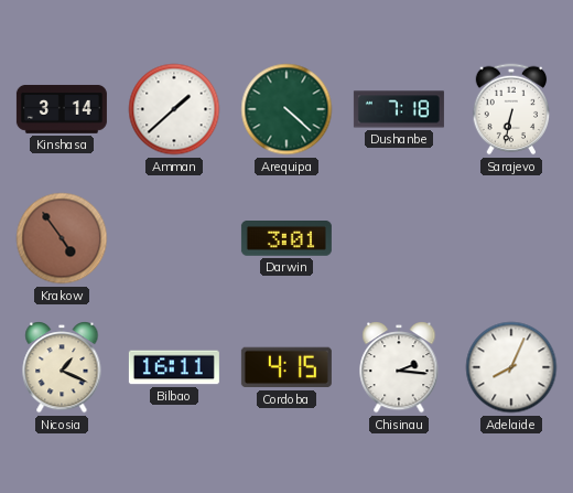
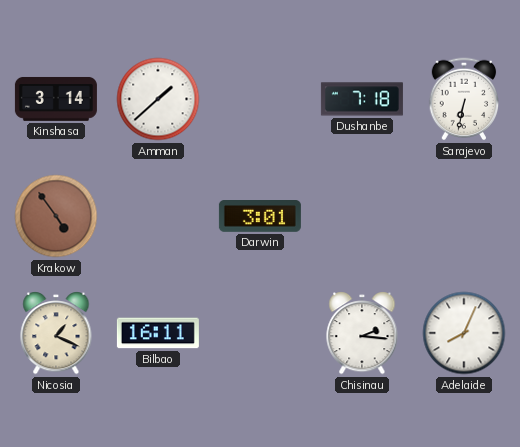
Arequipa: 4:22 -> none (286, 109)
Cordoba: 4:15 -> none (286, 367)
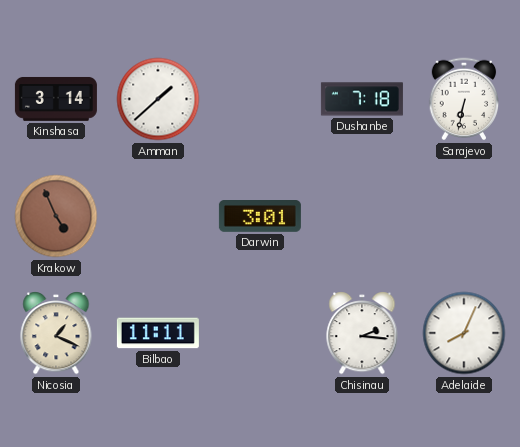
Krakow: 4:54 -> 4:56 (56, 216)
Bilbao: 16:11 -> 11:11 (158, 333)
